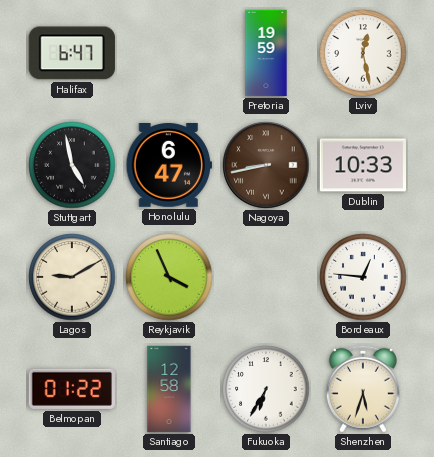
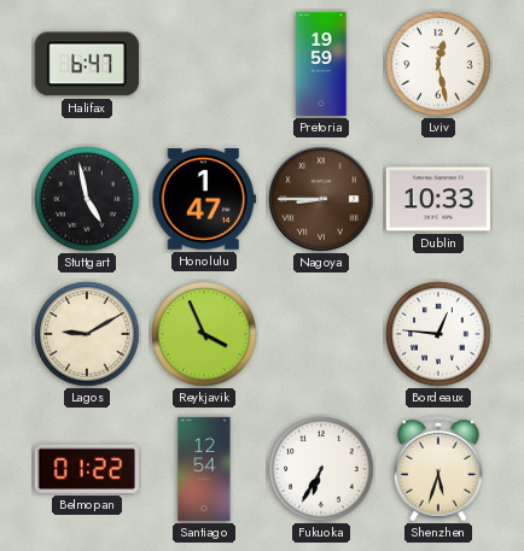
Honolulu: 6:47 -> 1:47 (204, 200)
Nagoya: 8:43 -> 8:45 (321, 199)
Santiago: 12:58 -> 12:54 (204, 469)
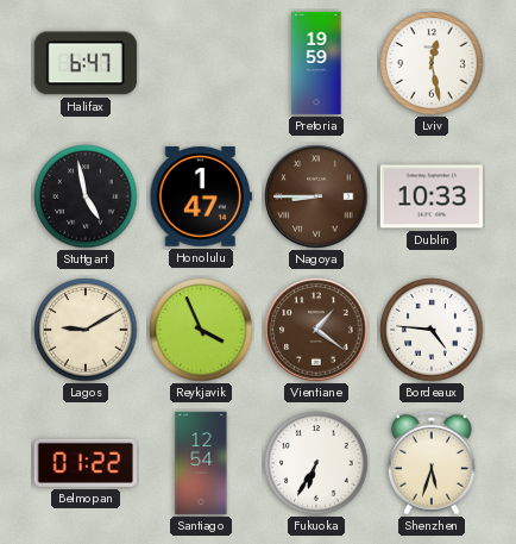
Vientiane: none -> 1:21 (316, 330)
Bordeaux: 12:46 -> 4:46 (432, 330)
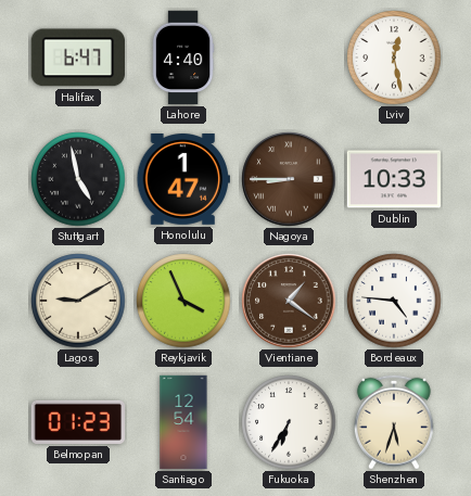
Lahore: none -> 4:40 (183, 58)
Pretoria: 19:59 -> none (316, 63)
Belmopan: 01:22 -> 01:23 (77, 422)
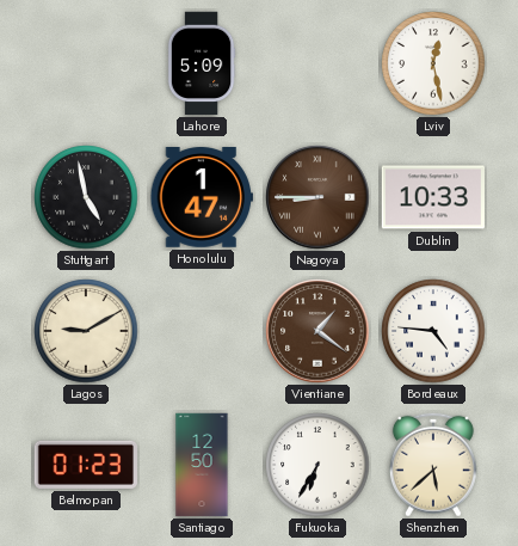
Halifax: 6:47 -> none (78, 58)
Lahore: 4:40 -> 5:09 (202, 63)
Reykjavik: 3:56 -> none (183, 301)
Santiago: 12:54 -> 12:50 (202, 465)
Shenzhen: 5:33 -> 5:38 (433, 465)
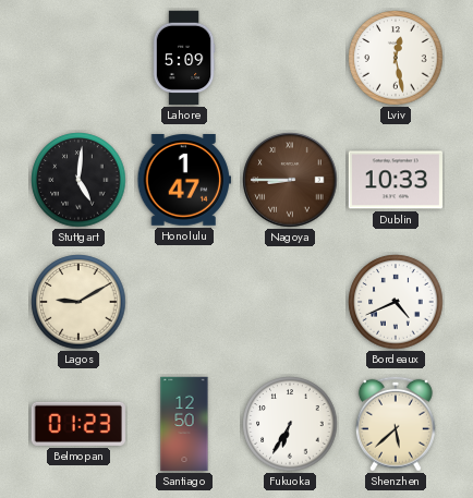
Stuttgart: 4:58 -> 5:01 (78, 180)
Vientiane: 1:21 -> none (317, 331)
Bordeaux: 4:46 -> 4:41 (396, 302)
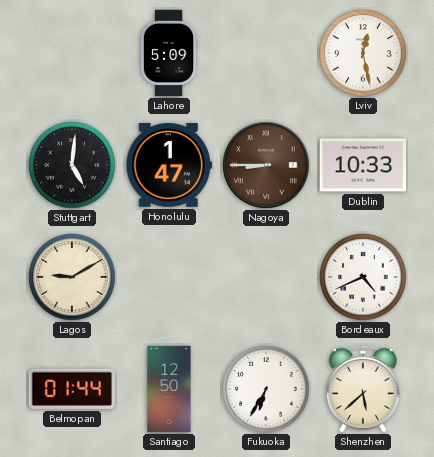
Belmopan: 01:23 -> 01:44 (71, 389)
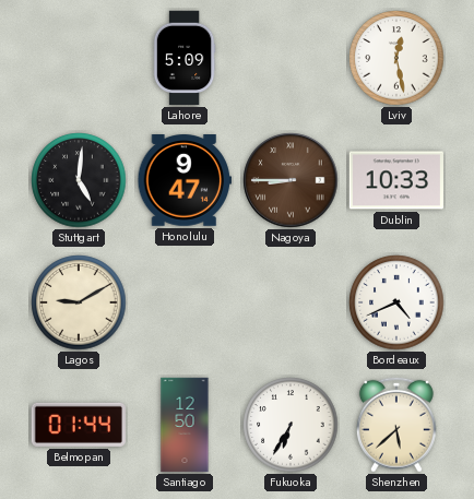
Honolulu: 1:47 -> 9:47 (185, 181)
